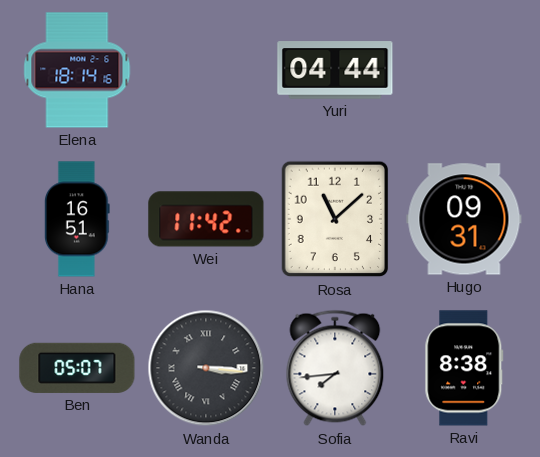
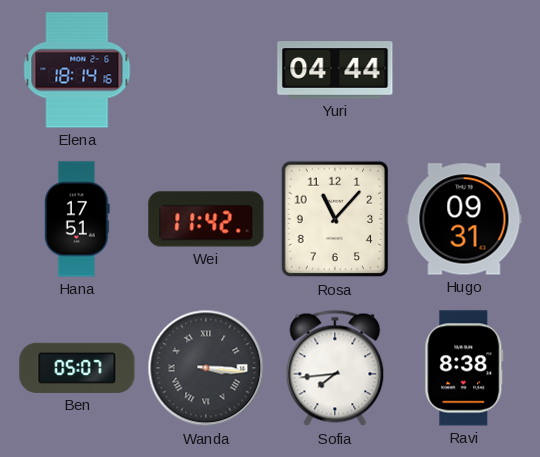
Hana: 16:51 -> 17:51 (78, 219)
Rosa: 11:08 -> 11:07 (335, 219)
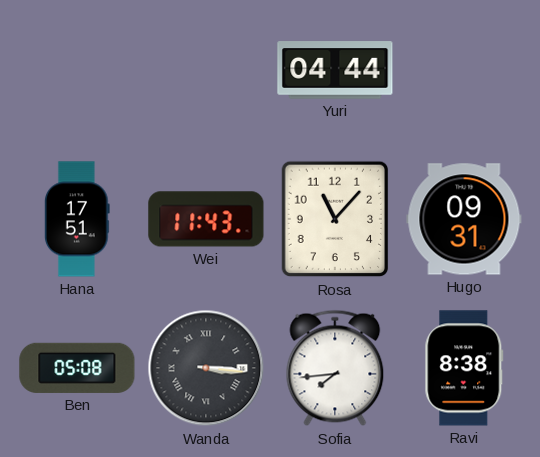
Elena: 18:14 -> none (77, 70)
Wei: 11:42 -> 11:43 (206, 219)
Ben: 05:07 -> 05:08 (77, 368)
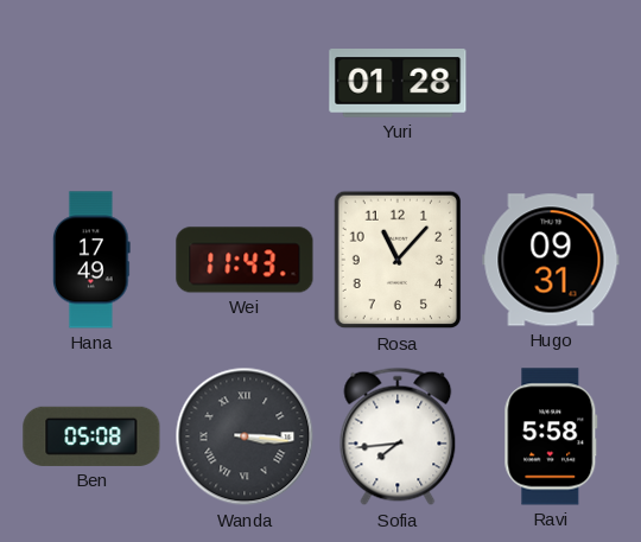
Yuri: 04:44 -> 01:28 (398, 83)
Hana: 17:51 -> 17:49 (93, 260)
Ravi: 8:38 -> 5:58 (551, 436)
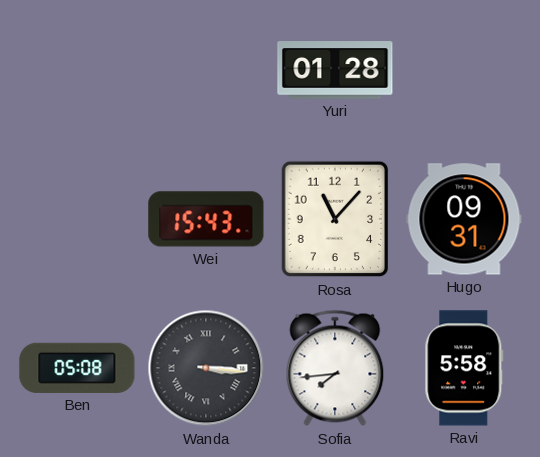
Hana: 17:49 -> none (93, 260)
Wei: 11:43 -> 15:43 (206, 219)
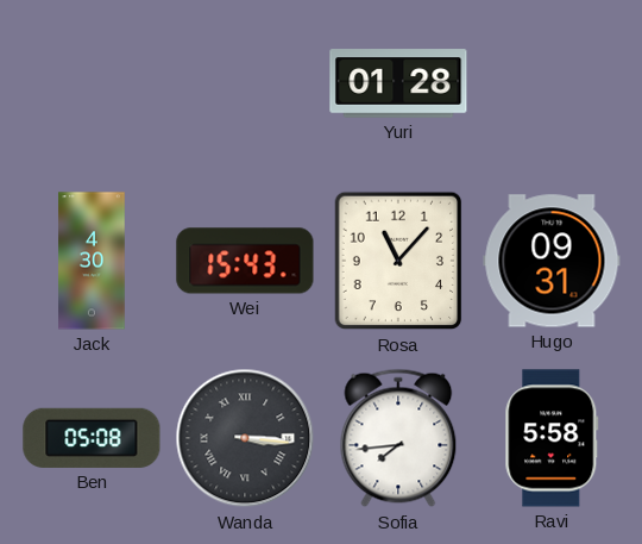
Jack: none -> 4:30 (92, 261)
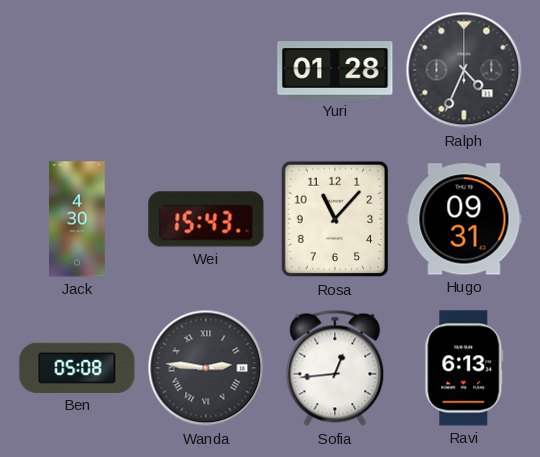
Ralph: none -> 4:34 (464, 70)
Wanda: 3:16 -> 2:46 (206, 368)
Sofia: 7:44 -> 12:44 (335, 368)
Ravi: 5:58 -> 6:13 (464, 368)
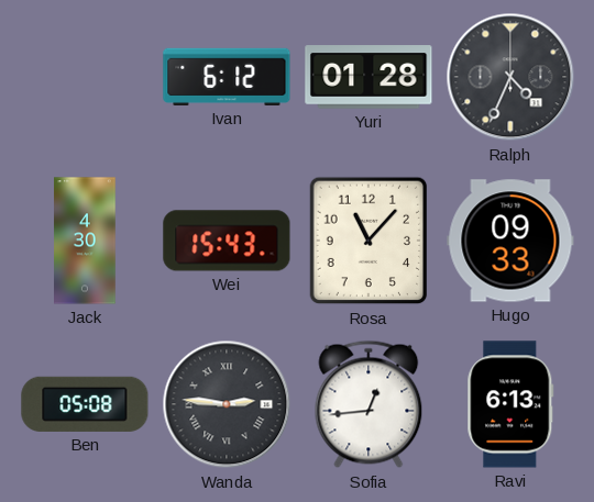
Ivan: none -> 6:12 (227, 77)
Hugo: 09:31 -> 09:33 (510, 241)
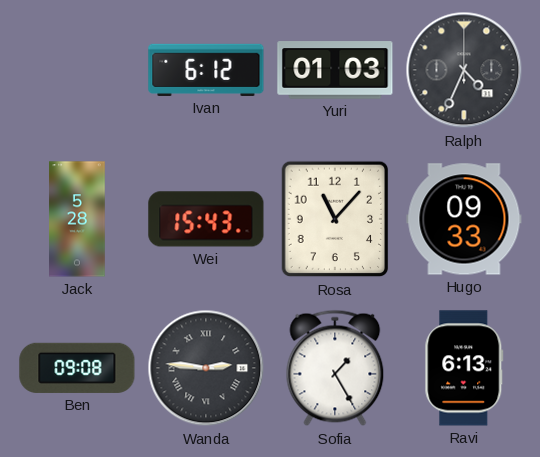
Yuri: 01:28 -> 01:03 (335, 70)
Jack: 4:30 -> 5:28 (77, 219)
Ben: 05:08 -> 09:08 (77, 368)
Sofia: 12:44 -> 1:25 (335, 368)
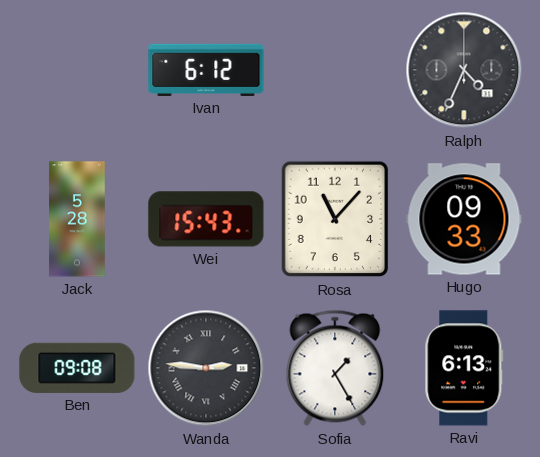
Yuri: 01:03 -> none (335, 70)
